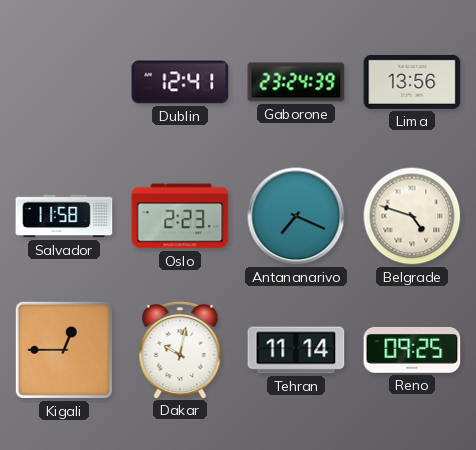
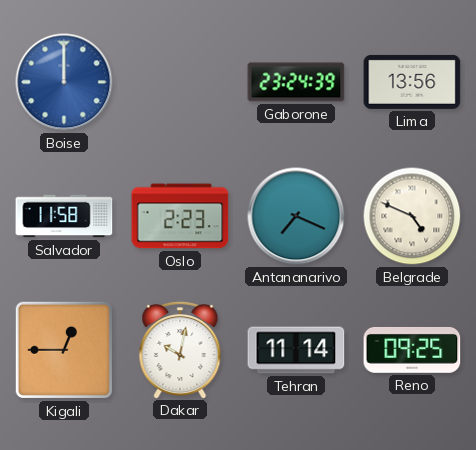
Boise: none -> 12:00 (64, 82)
Dublin: 12:41 -> none (180, 82)
Belgrade: 4:48 -> 4:49 (412, 216)
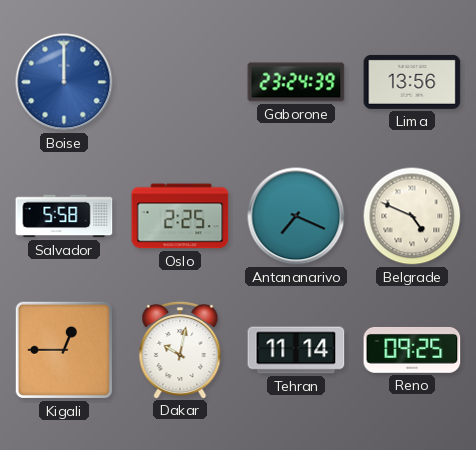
Salvador: 11:58 -> 5:58 (64, 216)
Oslo: 2:23 -> 2:25 (180, 216)
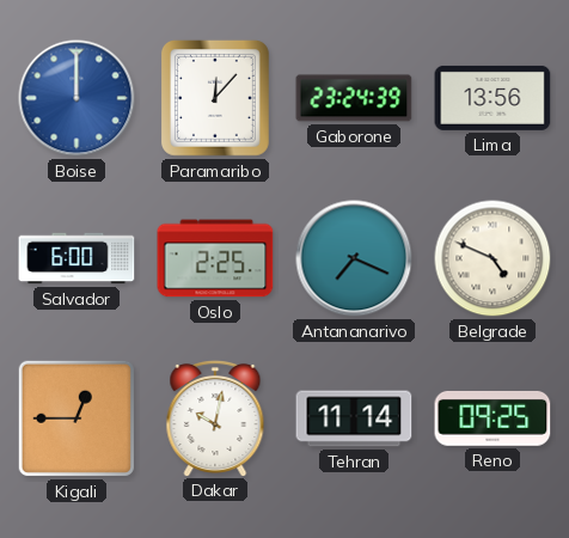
Paramaribo: none -> 12:07 (215, 98)
Salvador: 5:58 -> 6:00 (77, 258)
